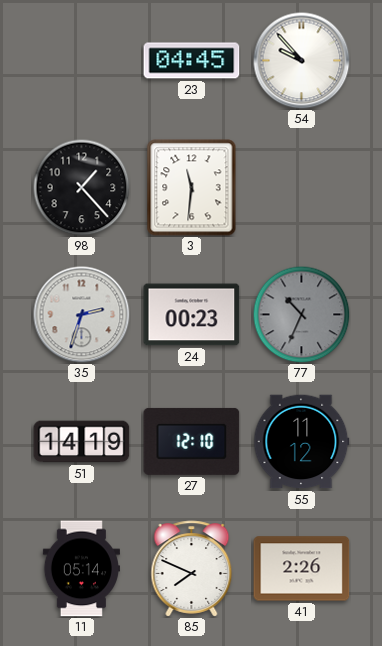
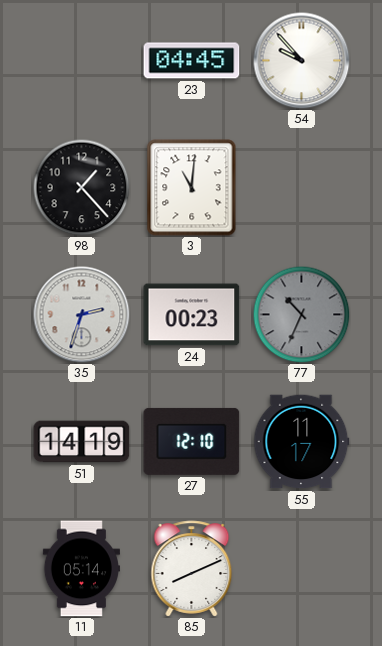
3: 11:31 -> 11:01 (192, 188)
55: 11:12 -> 11:17 (302, 442)
85: 7:49 -> 8:11 (192, 569)
41: 2:26 -> none (302, 569)
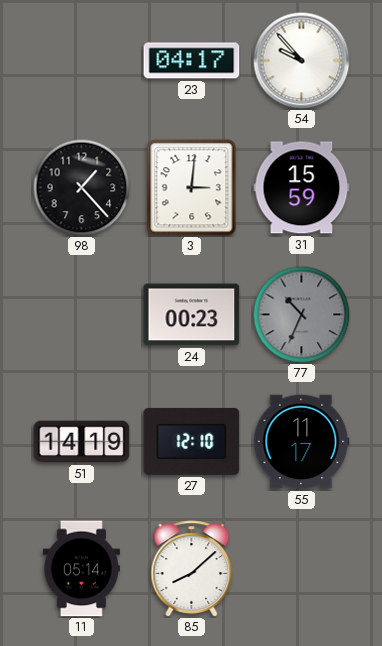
23: 04:45 -> 04:17 (192, 61)
3: 11:01 -> 3:01 (192, 188)
31: none -> 15:59 (302, 188)
35: 2:33 -> none (82, 315)
85: 8:11 -> 8:08 (192, 569)
